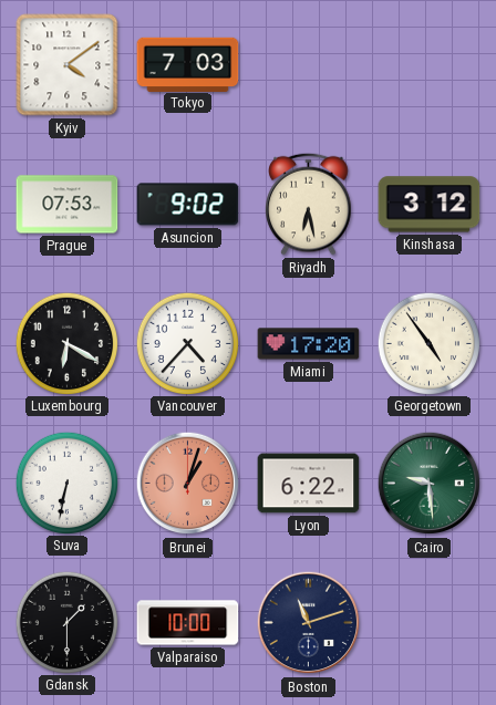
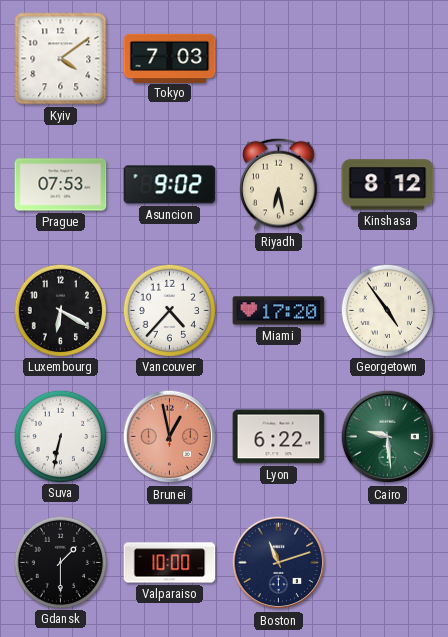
Kinshasa: 3:12 -> 8:12 (388, 185)
Brunei: 1:03 -> 12:58 (170, 437)
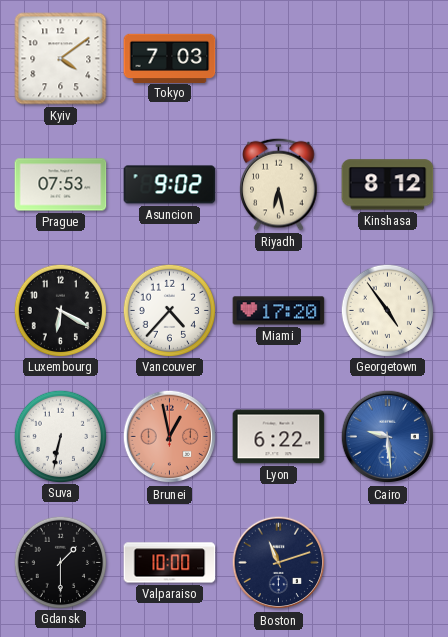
Cairo dial: green -> blue (388, 437)
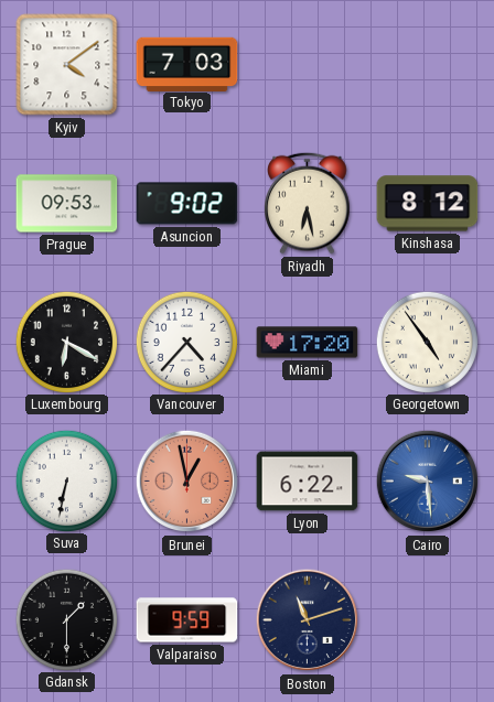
Prague: 07:53 -> 09:53 (67, 204)
Valparaiso: 10:00 -> 9:59 (187, 620)
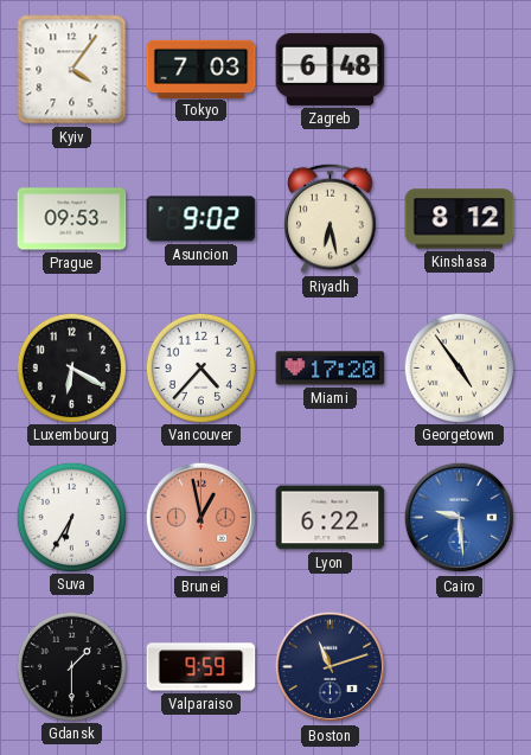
Kyiv: 4:09 -> 4:06 (72, 70)
Zagreb: none -> 6:48 (331, 69)
Suva: 6:32 -> 6:35 (71, 517)
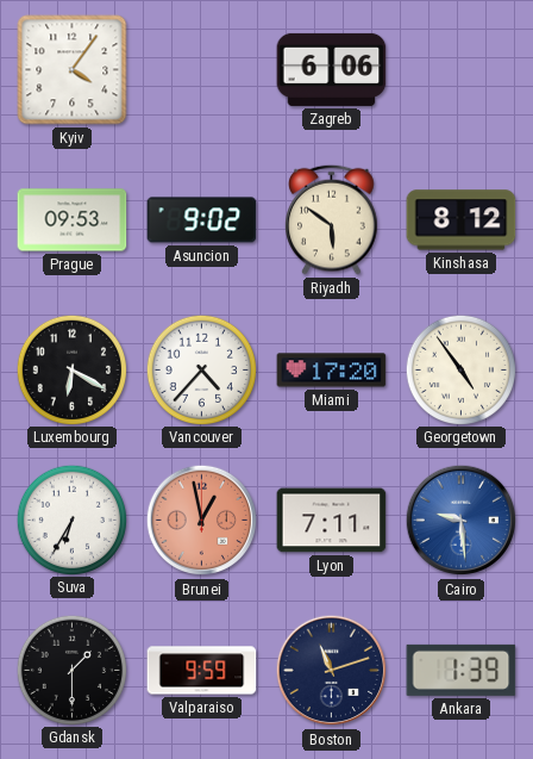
Tokyo: 7:03 -> none (201, 69)
Zagreb: 6:48 -> 6:06 (332, 69)
Riyadh: 6:28 -> 5:51 (332, 219)
Lyon: 6:22 -> 7:11 (332, 521)
Ankara: none -> 1:39 (462, 670)
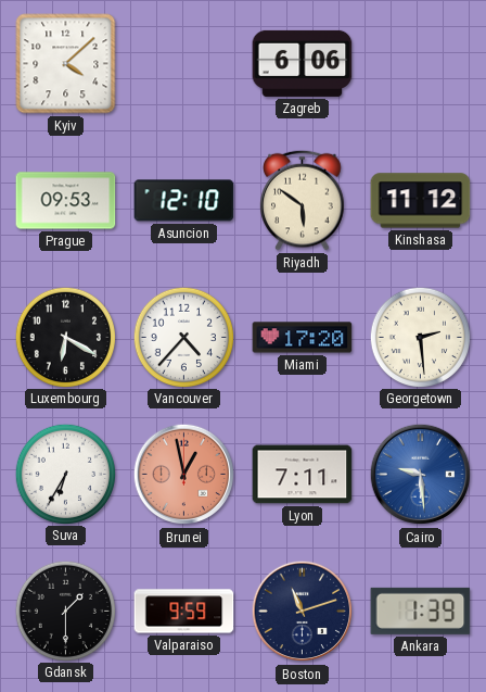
Kyiv: 4:06 -> 4:08 (66, 64)
Asuncion: 9:02 -> 12:10 (184, 201)
Kinshasa: 8:12 -> 11:12 (421, 201)
Georgetown: 4:54 -> 2:29 (420, 337)
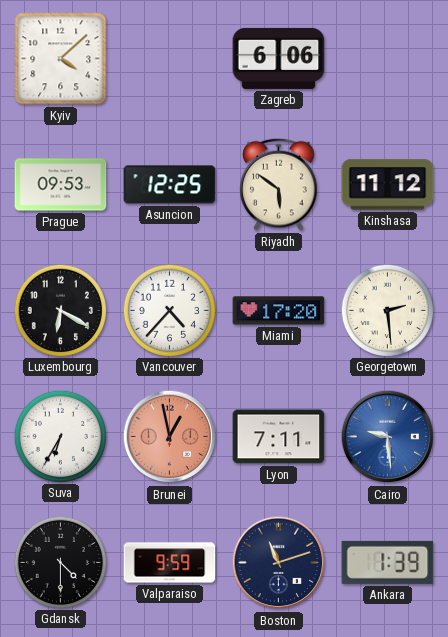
Asuncion: 12:10 -> 12:25 (170, 185)
Gdansk: 1:30 -> 4:30 (60, 562)
